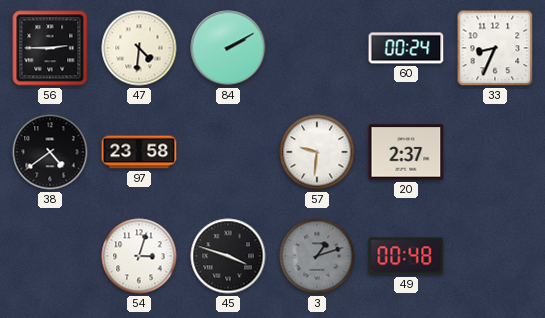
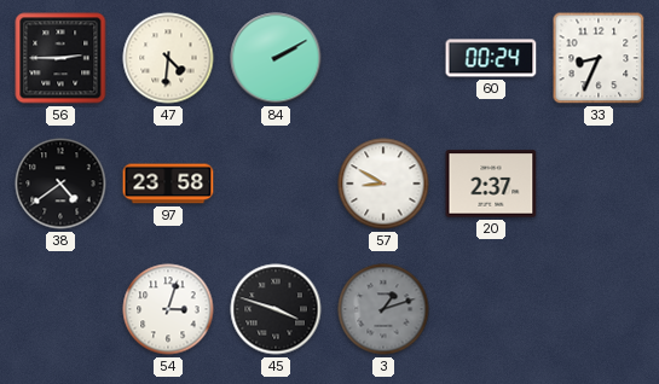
57: 9:31 -> 8:50 (383, 184)
49: 00:48 -> none (406, 256)
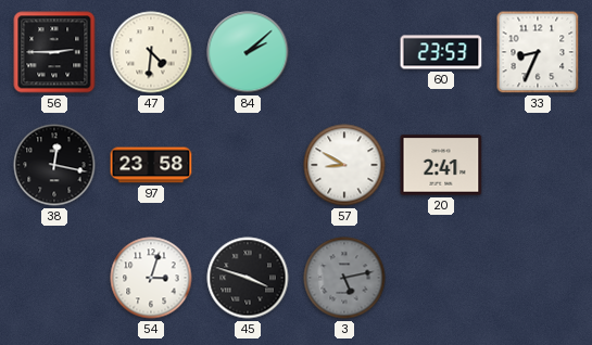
84: 2:10 -> 2:08 (248, 52)
60: 00:24 -> 23:53 (441, 52)
38: 4:39 -> 12:17 (54, 165)
20: 2:37 -> 2:41 (441, 165)
3: 1:12 -> 5:13 (344, 278)
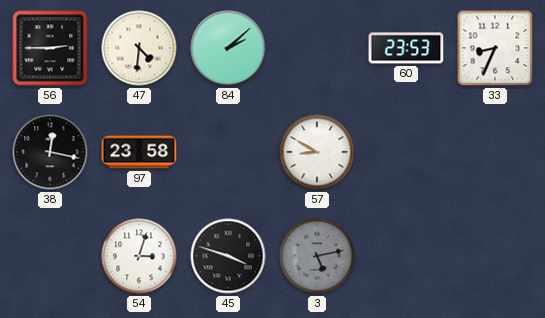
20: 2:41 -> none (441, 165)
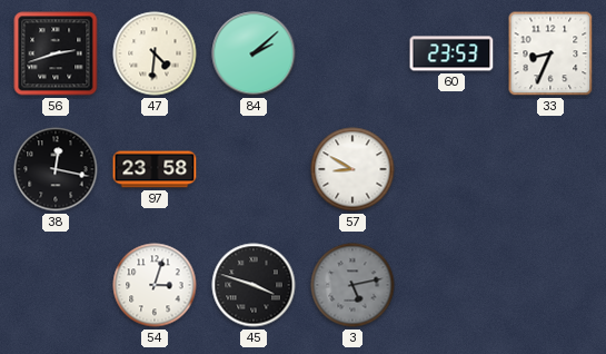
56: 2:45 -> 2:42 (56, 53)
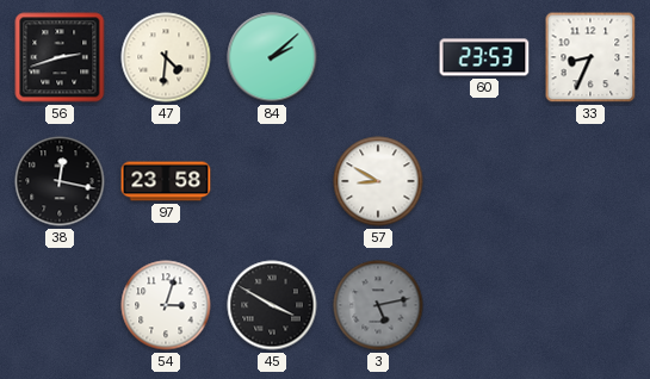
45: 3:48 -> 3:50 (272, 305)
